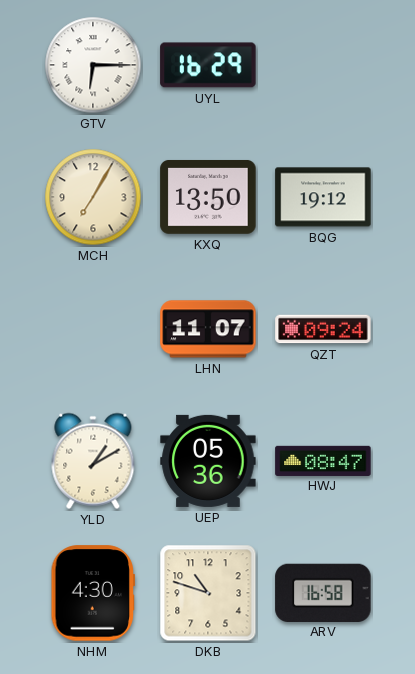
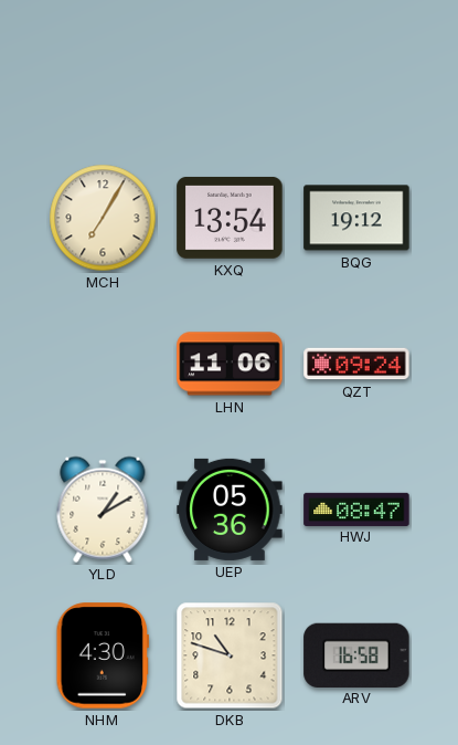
GTV: 6:15 -> none (93, 65)
UYL: 16:29 -> none (208, 65)
KXQ: 13:50 -> 13:54 (230, 218)
LHN: 11:07 -> 11:06 (230, 364)
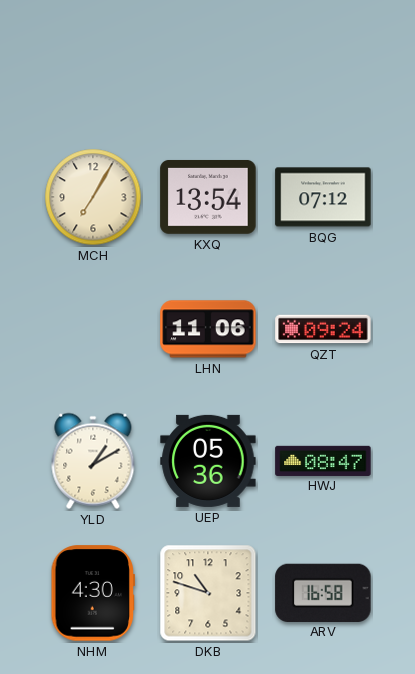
BQG: 19:12 -> 07:12 (323, 197)
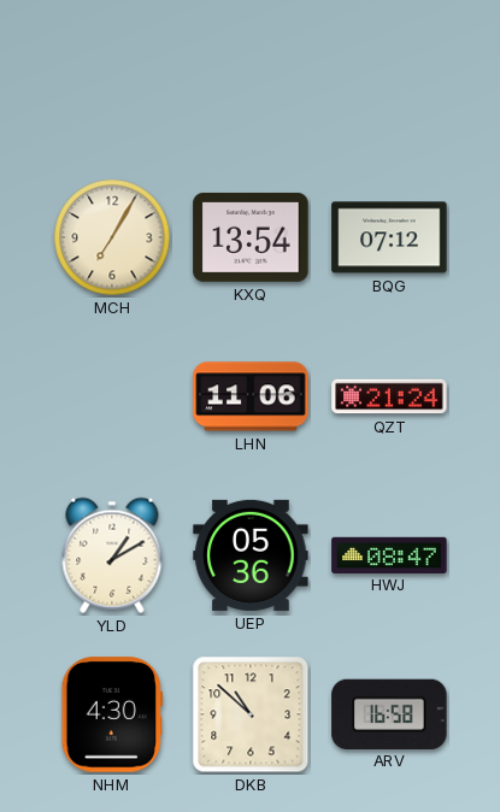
QZT: 09:24 -> 21:24 (389, 396)
DKB: 10:48 -> 10:52 (251, 714)
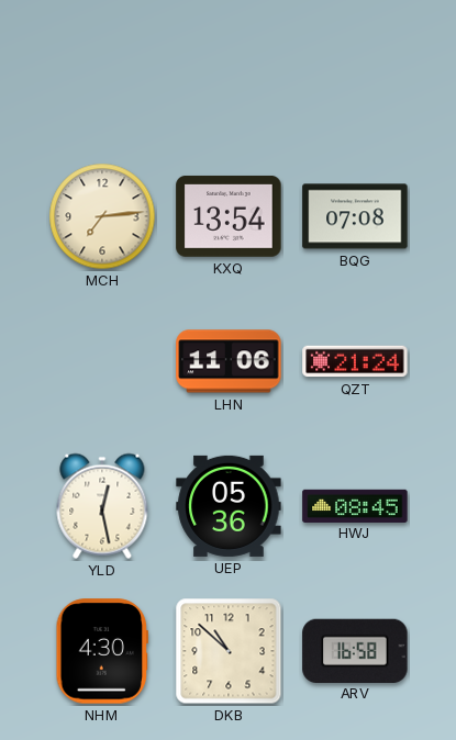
MCH: 7:05 -> 7:14 (102, 216)
BQG: 07:12 -> 07:08 (355, 216)
YLD: 1:10 -> 12:28 (102, 506)
HWJ: 08:47 -> 08:45 (355, 505)
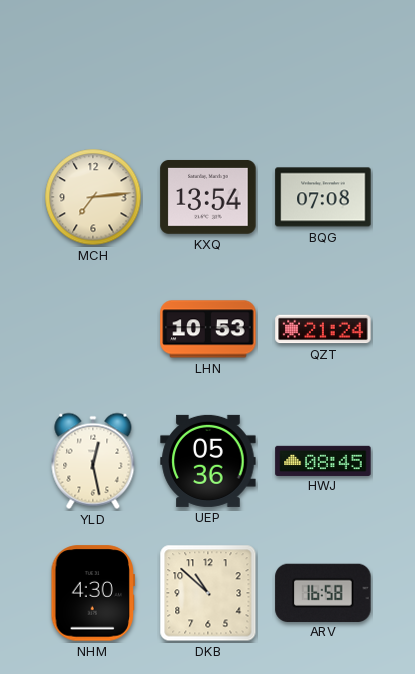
LHN: 11:06 -> 10:53 (208, 329)
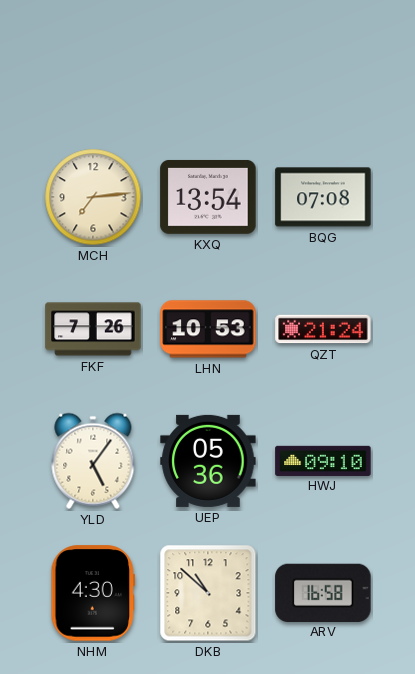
FKF: none -> 7:26 (93, 329)
YLD: 12:28 -> 5:06 (93, 461)
HWJ: 08:45 -> 09:10 (323, 460)
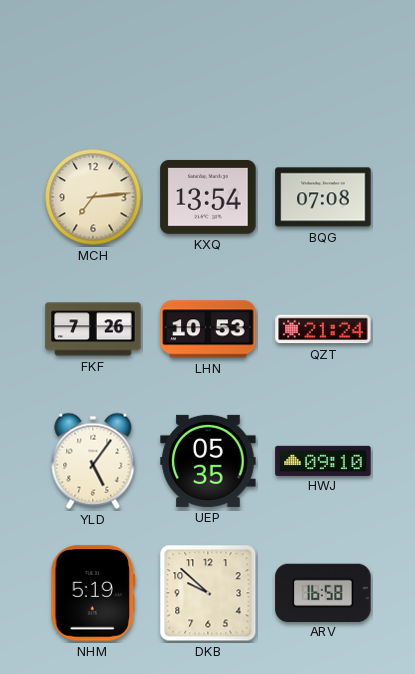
UEP: 05:36 -> 05:35 (208, 461)
NHM: 4:30 -> 5:19 (92, 593)
DKB: 10:52 -> 9:52 (208, 593)
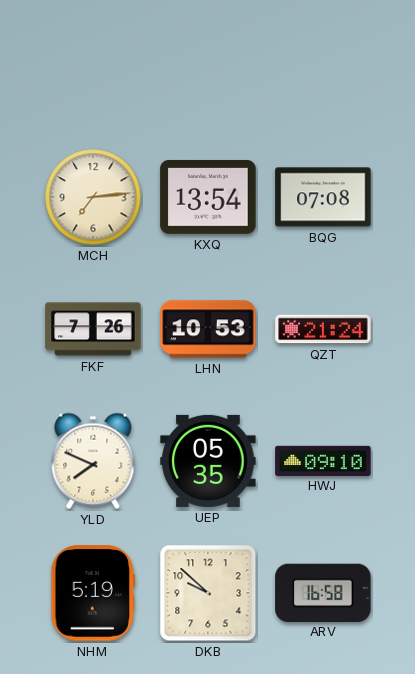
YLD: 5:06 -> 7:49 (93, 461)
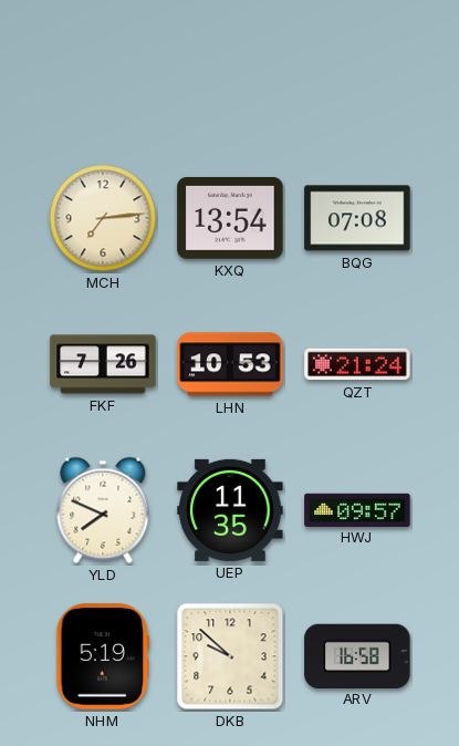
UEP: 05:35 -> 11:35 (230, 510)
HWJ: 09:10 -> 09:57 (357, 509)
